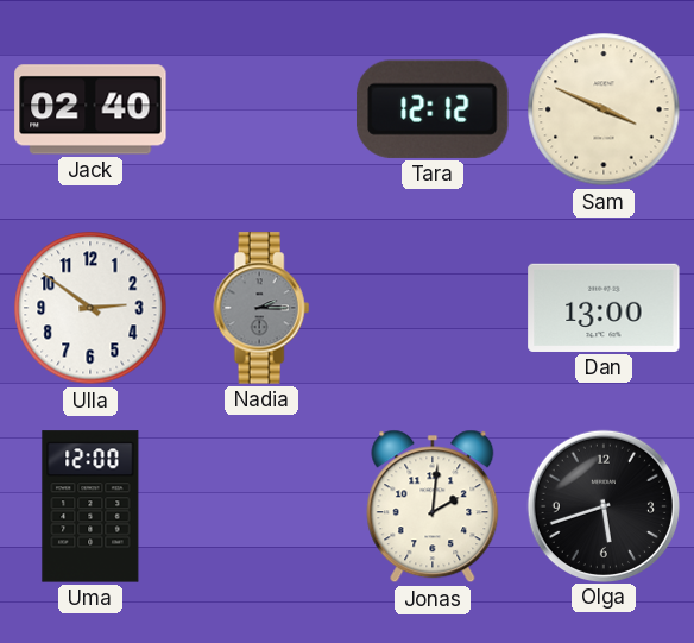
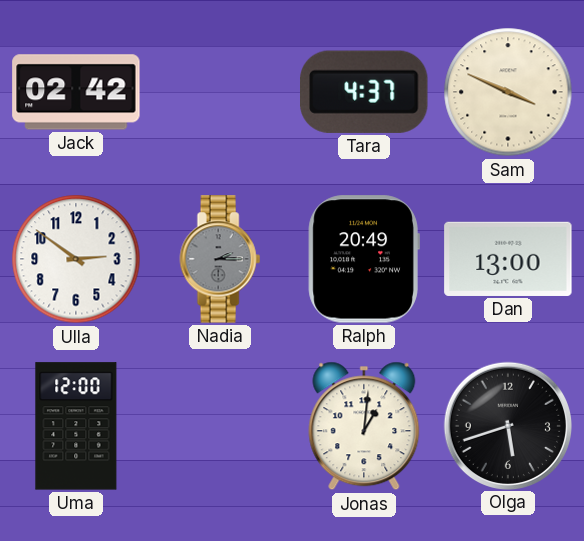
Jack: 02:40 -> 02:42 (76, 92)
Tara: 12:12 -> 4:37 (365, 92)
Ralph: none -> 20:49 (364, 259)
Jonas: 2:01 -> 1:01 (364, 426)
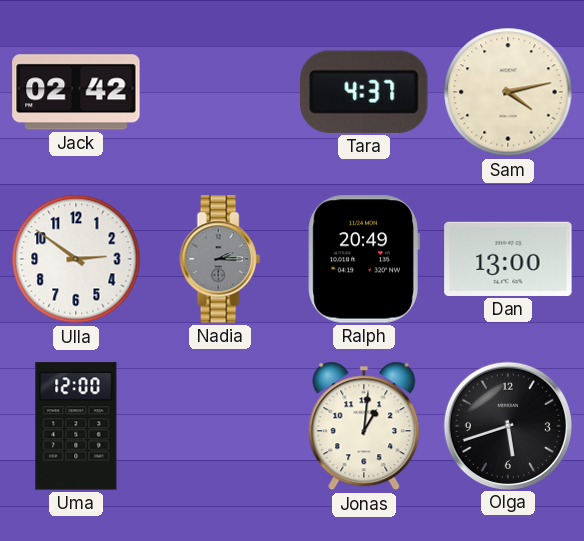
Sam: 3:49 -> 4:13 (508, 92)
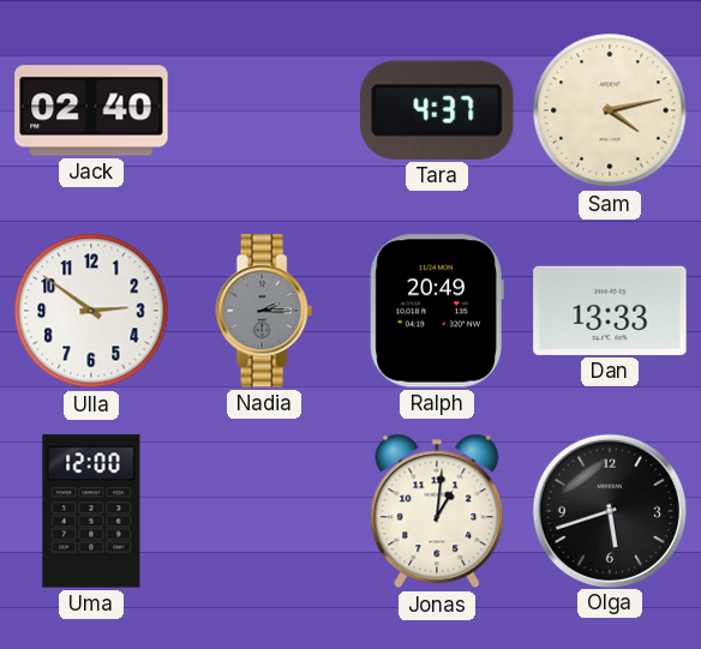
Jack: 02:42 -> 02:40 (91, 110)
Dan: 13:00 -> 13:33 (610, 311)
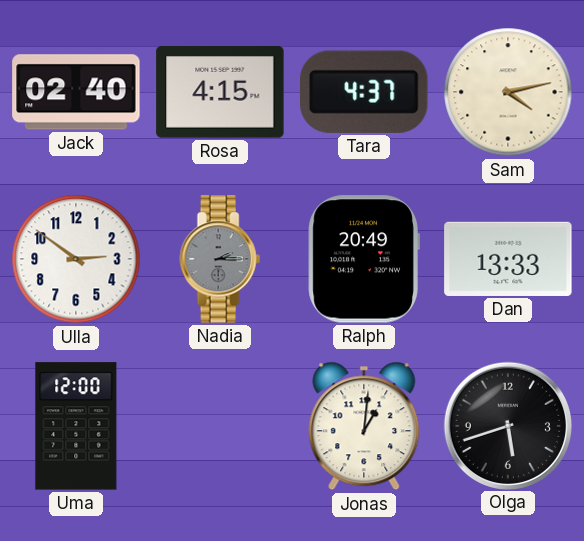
Rosa: none -> 4:15 (220, 92)
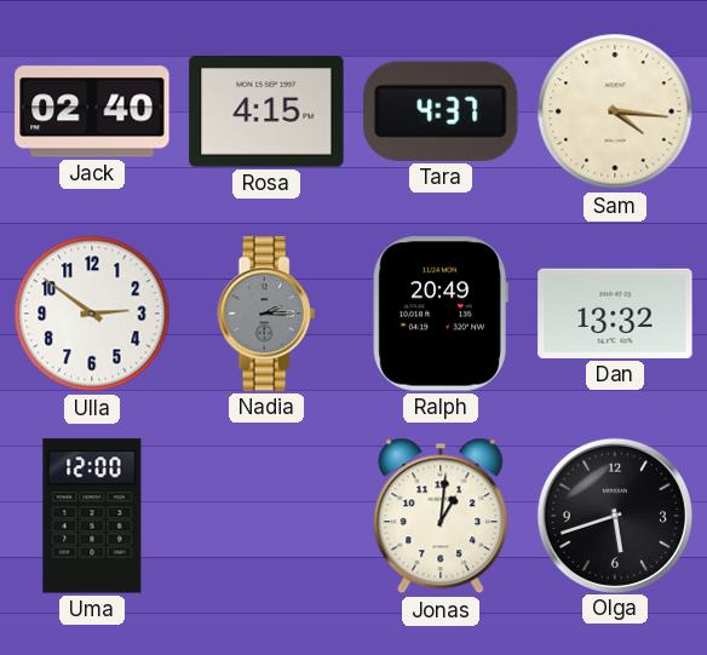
Sam: 4:13 -> 4:16 (615, 111)
Dan: 13:33 -> 13:32 (615, 314)
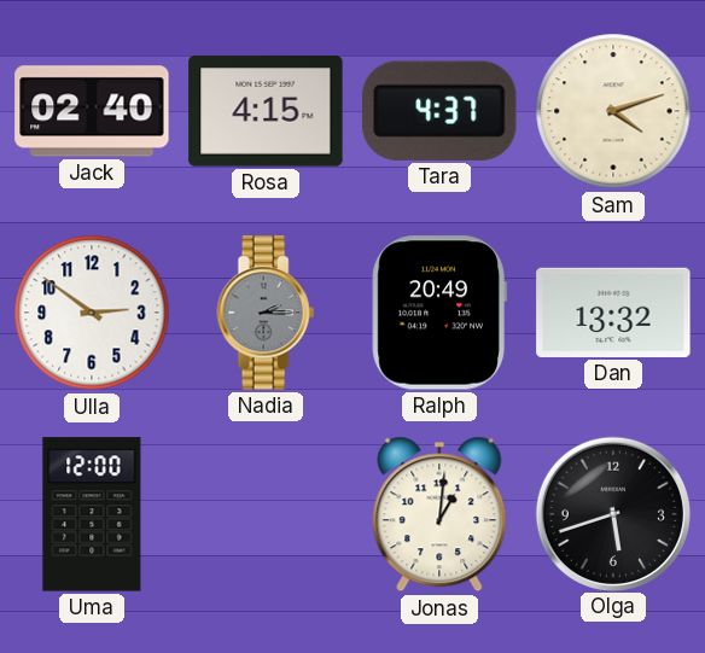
Sam: 4:16 -> 4:12 (613, 111)
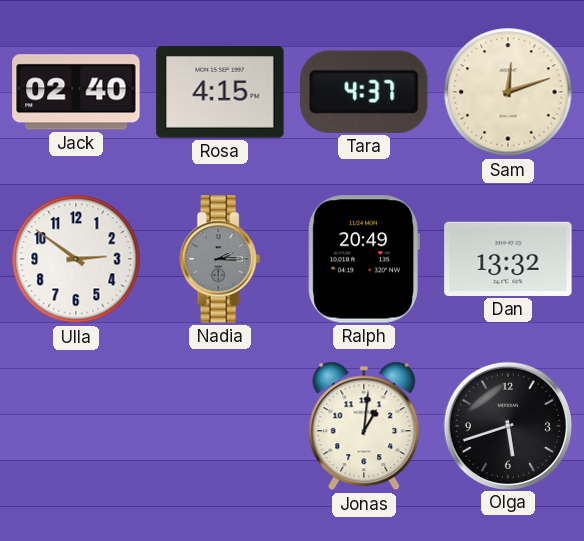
Sam: 4:12 -> 12:12 (508, 92)
Uma: 12:00 -> none (92, 514)
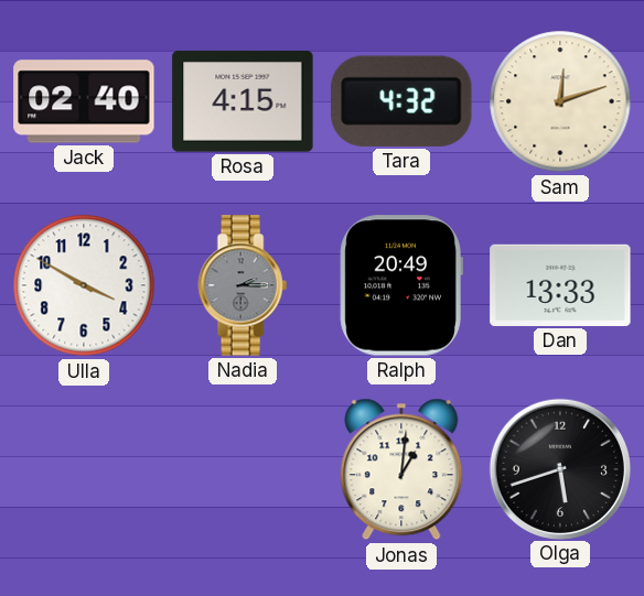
Tara: 4:37 -> 4:32 (402, 101)
Ulla: 2:51 -> 3:50 (84, 285)
Dan: 13:32 -> 13:33 (560, 285)
